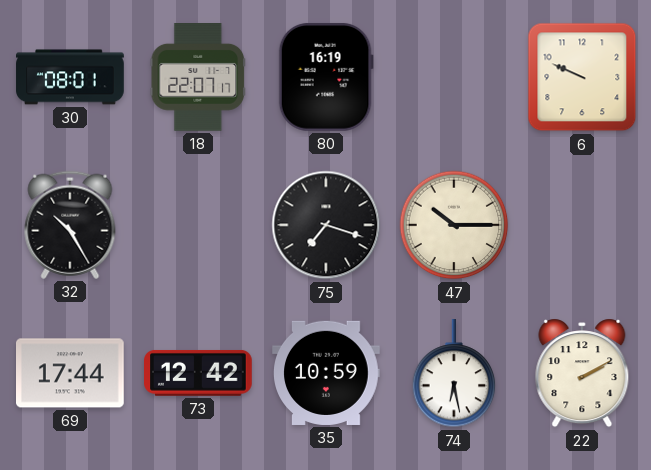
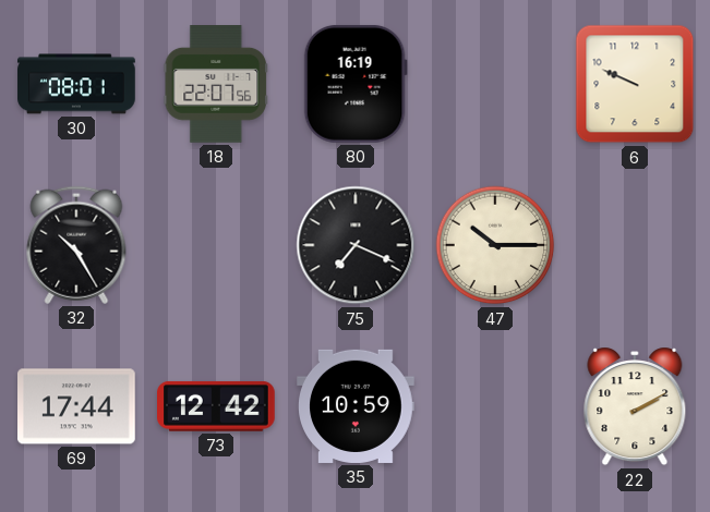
18: 22:07:17 -> 22:07:56 (215, 85)
75: 7:18 -> 7:19 (356, 245)
74: 6:28 -> none (454, 374)
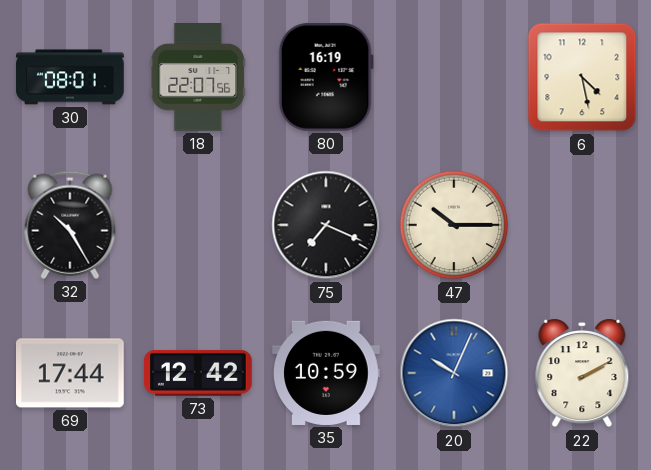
6: 9:49 -> 4:28 (582, 77)
20: none -> 10:04 (454, 373)
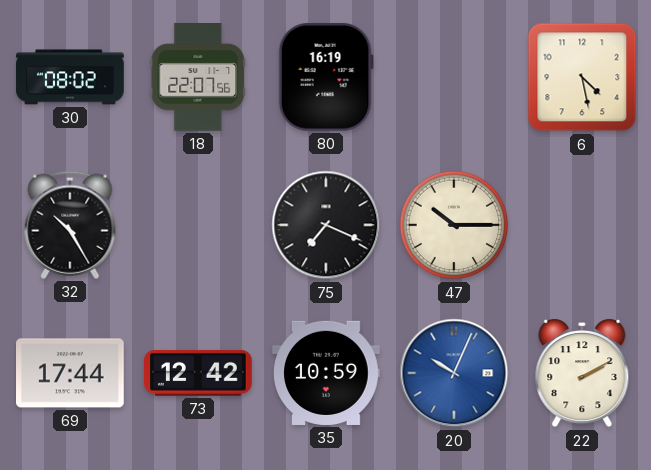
30: 08:01 -> 08:02 (70, 77)
